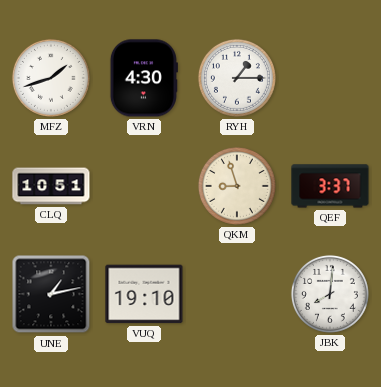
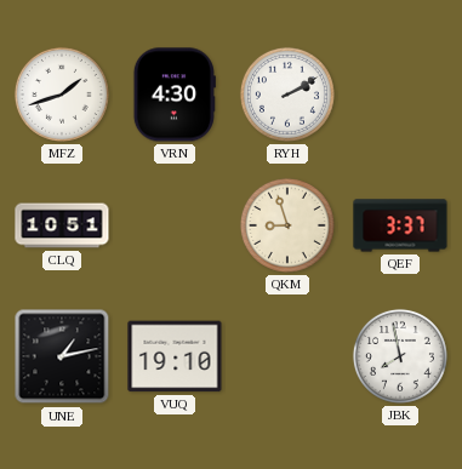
RYH: 1:15 -> 2:10 (287, 95)
JBK: 8:01 -> 7:58 (400, 356)
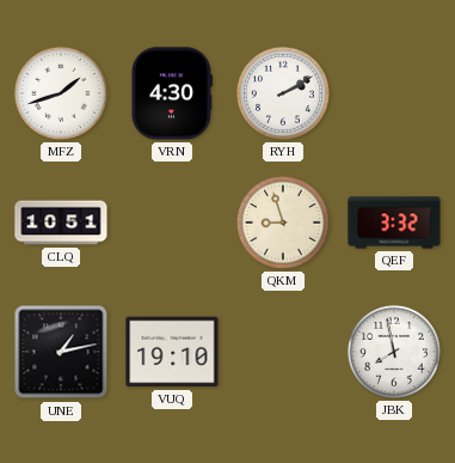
QEF: 3:37 -> 3:32 (394, 223)
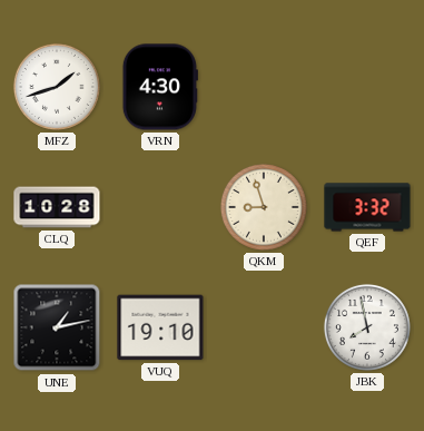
RYH: 2:10 -> none (283, 93)
CLQ: 10:51 -> 10:28 (57, 207)
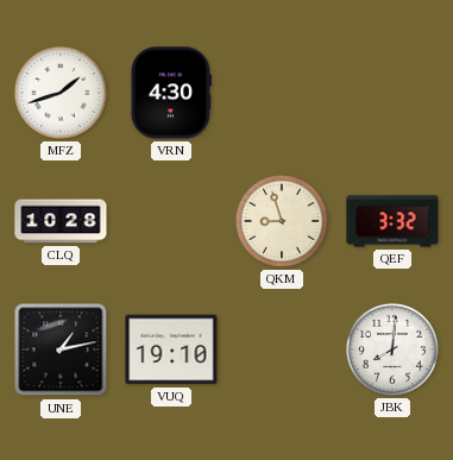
JBK: 7:58 -> 8:01 (392, 349)
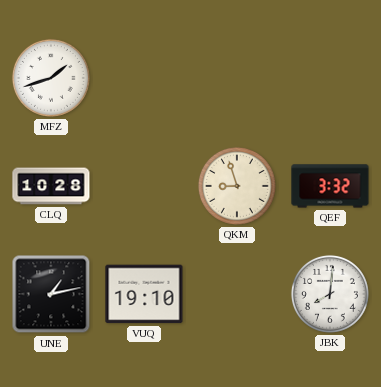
VRN: 4:30 -> none (171, 93)
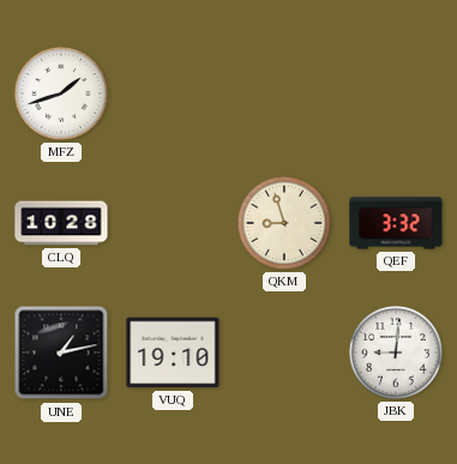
JBK: 8:01 -> 9:01 (396, 352)
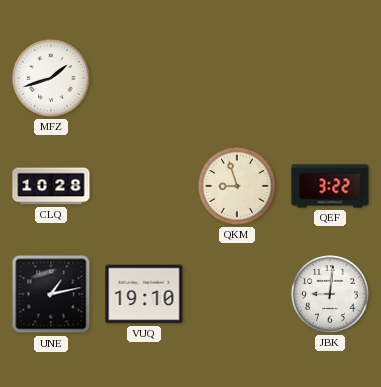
QEF: 3:32 -> 3:22 (330, 186)
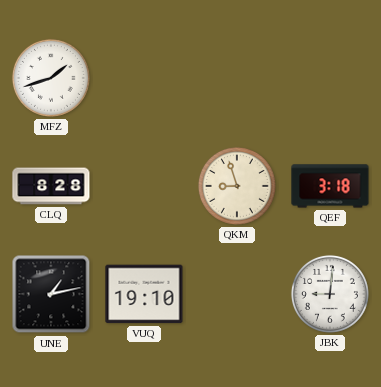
CLQ: 10:28 -> 8:28 (51, 186)
QEF: 3:22 -> 3:18 (330, 186)
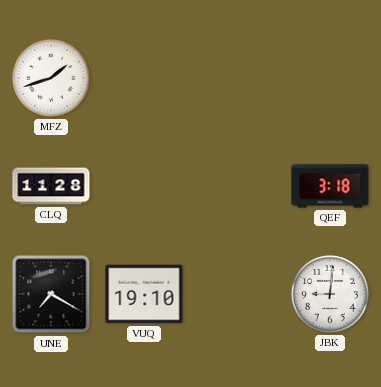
CLQ: 8:28 -> 11:28 (51, 186)
QKM: 8:57 -> none (237, 186)
UNE: 1:13 -> 7:20 (51, 294)
